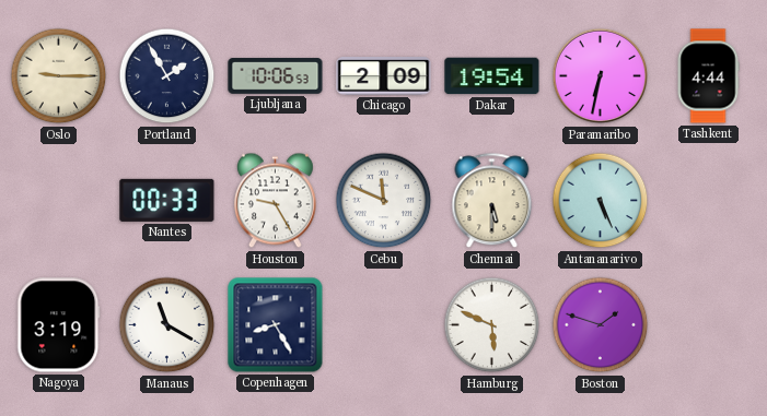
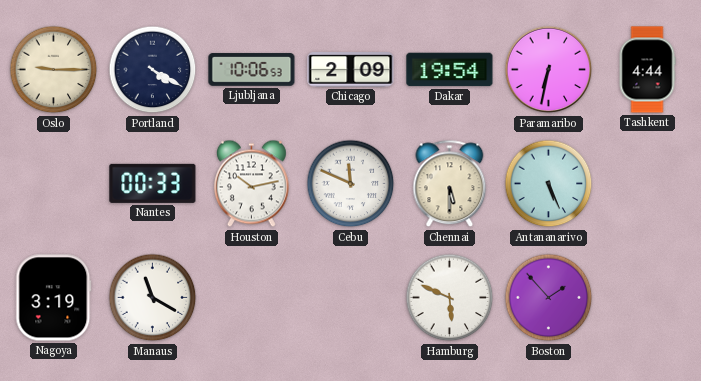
Portland: 1:55 -> 4:20 (153, 70)
Houston: 9:25 -> 10:13 (251, 184)
Copenhagen: 8:25 -> none (276, 325)
Boston: 1:48 -> 1:53 (549, 298)
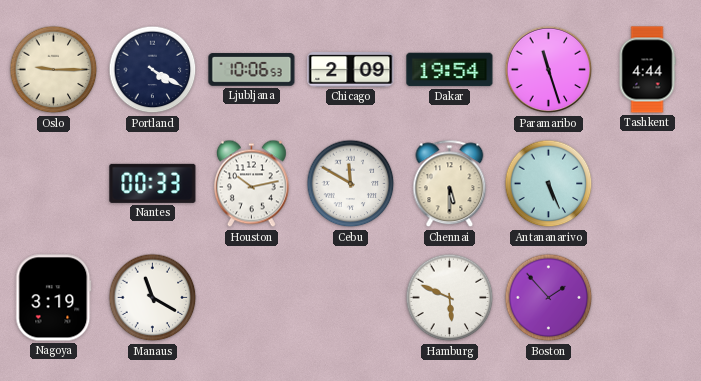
Paramaribo: 6:32 -> 11:27 (549, 70)
Cebu: 11:49 -> 11:50 (351, 184)
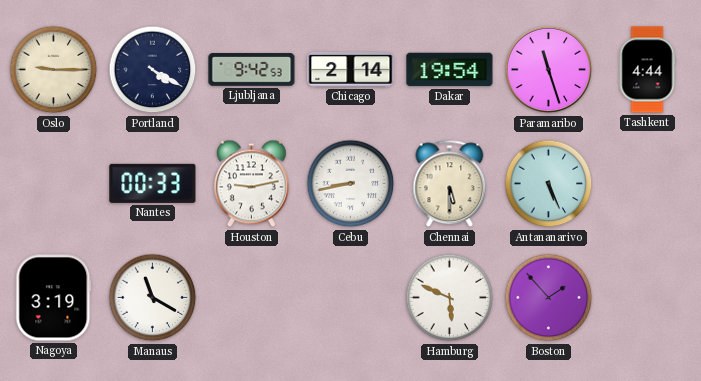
Ljubljana: 10:06 -> 9:42 (252, 70)
Chicago: 2:09 -> 2:14 (351, 70)
Houston: 10:13 -> 9:13 (251, 184)
Cebu: 11:50 -> 8:43 (351, 184)
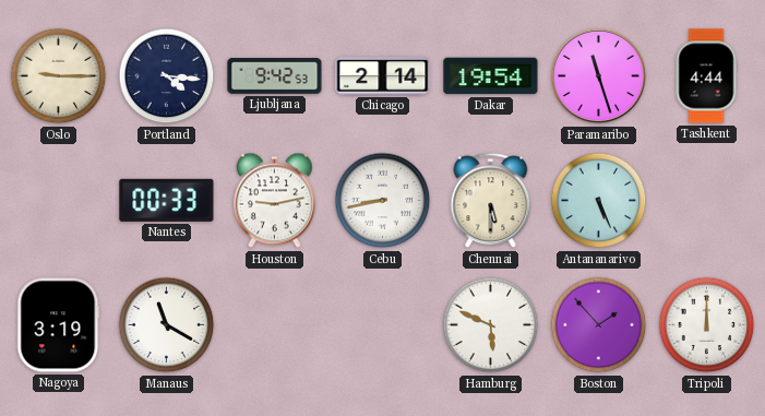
Portland: 4:20 -> 4:16 (167, 76)
Tripoli: none -> 12:00 (707, 325)
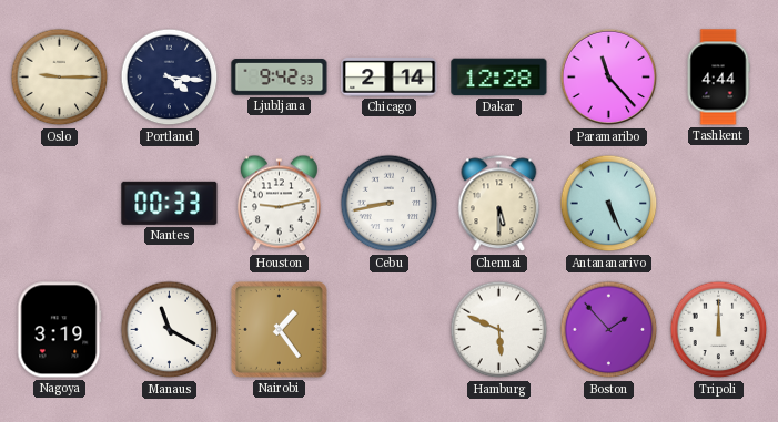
Dakar: 19:54 -> 12:28 (499, 78)
Paramaribo: 11:27 -> 11:23 (609, 78)
Nairobi: none -> 1:24 (279, 329)
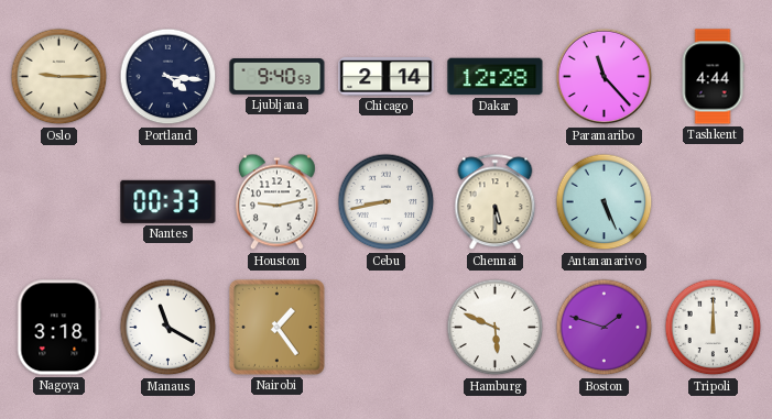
Ljubljana: 9:42 -> 9:40 (278, 77)
Nagoya: 3:19 -> 3:18 (59, 328)
Boston: 1:53 -> 1:48 (605, 328)
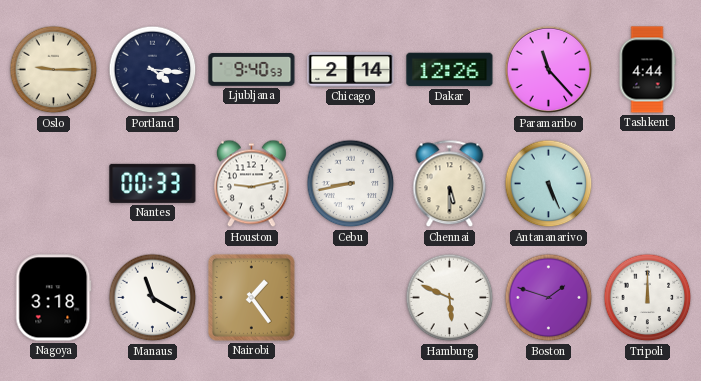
Dakar: 12:28 -> 12:26 (450, 70)
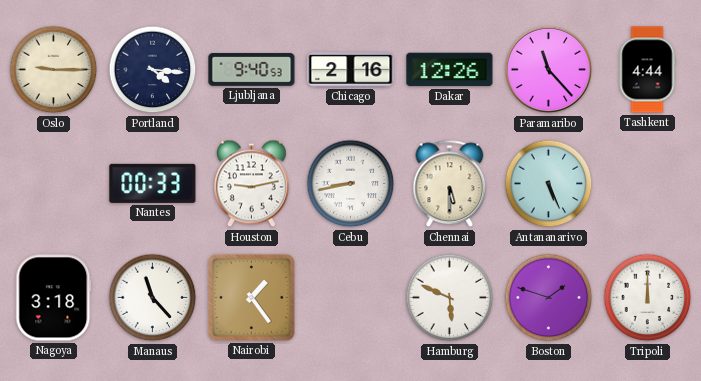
Chicago: 2:14 -> 2:16 (351, 70)
Manaus: 11:20 -> 11:23 (153, 298)
